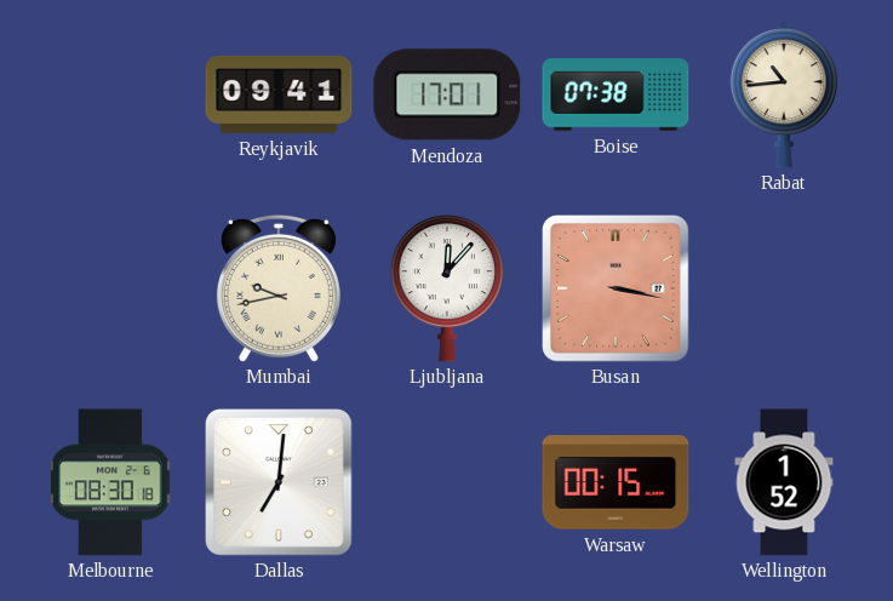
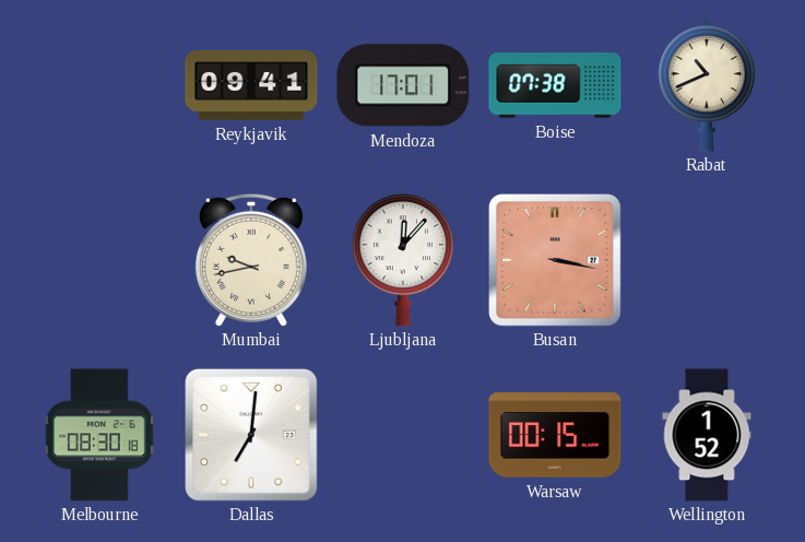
Rabat: 10:44 -> 10:41 (707, 85)
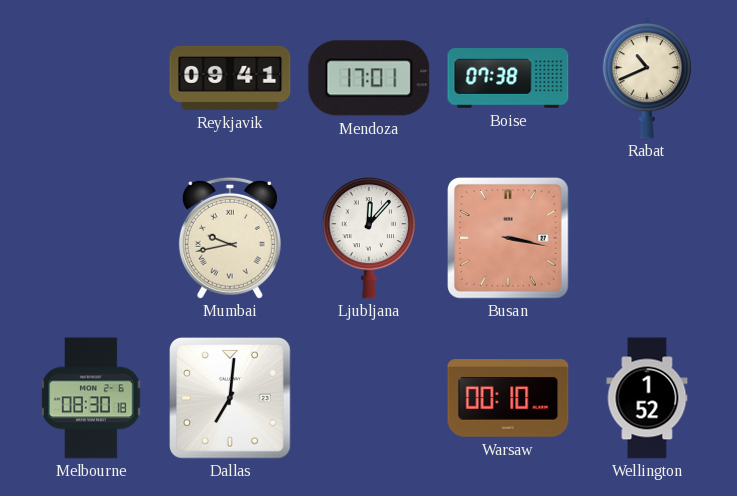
Warsaw: 00:15 -> 00:10 (508, 398)
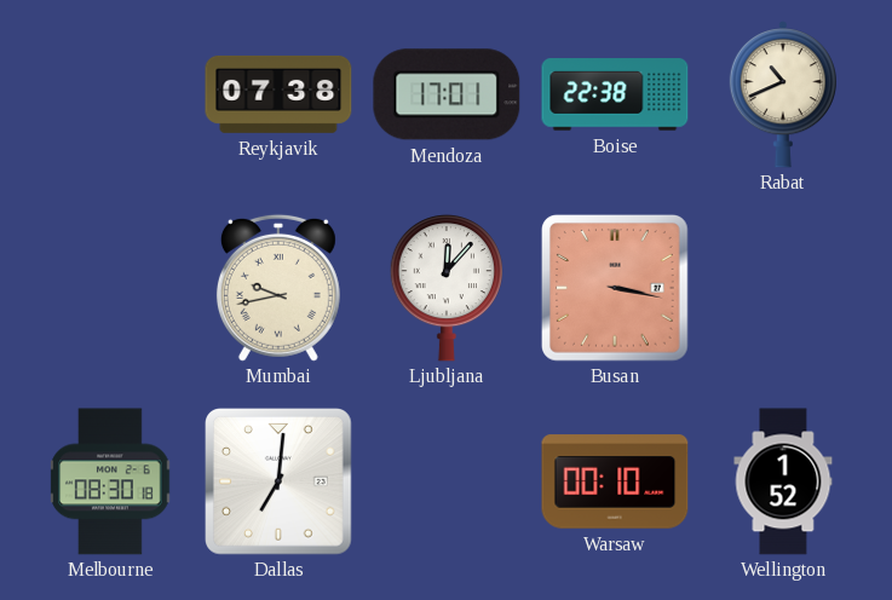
Reykjavik: 09:41 -> 07:38 (278, 94)
Boise: 07:38 -> 22:38 (615, 94)
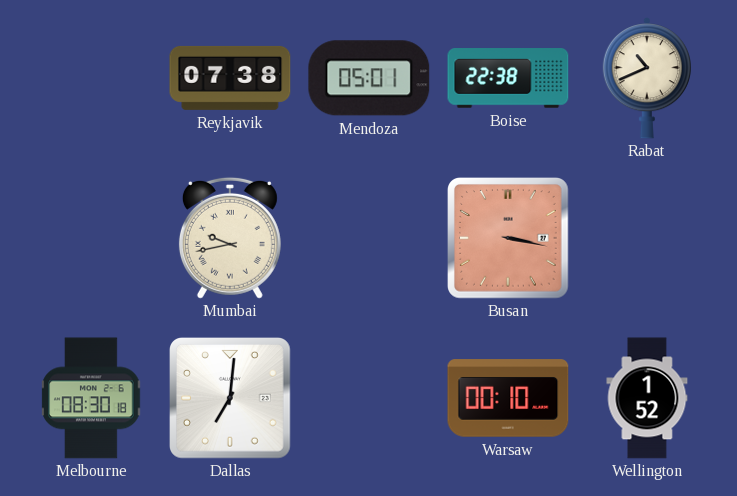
Mendoza: 17:01 -> 05:01 (369, 78)
Ljubljana: 12:07 -> none (445, 288)
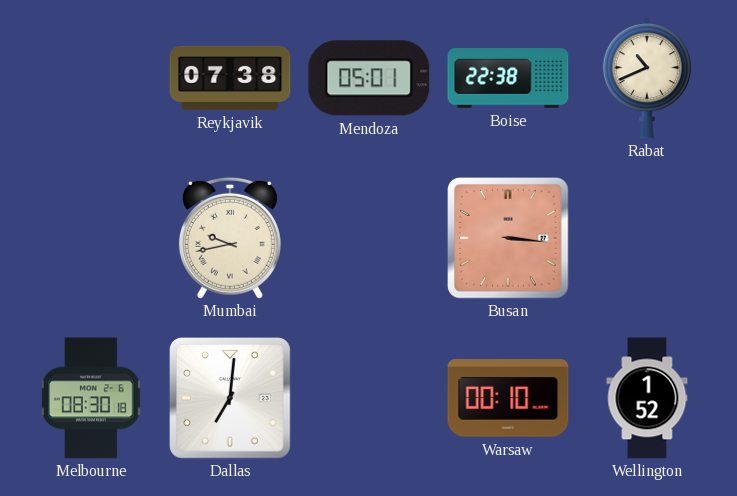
Busan: 3:17 -> 3:16 (509, 239)
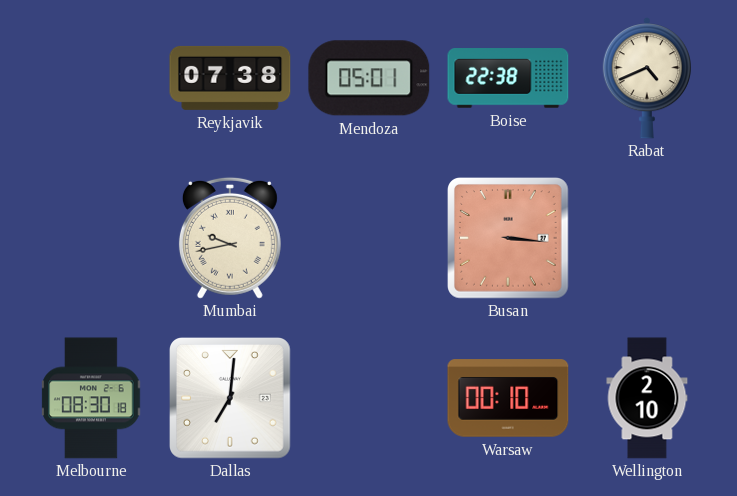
Rabat: 10:41 -> 4:41 (647, 78)
Wellington: 1:52 -> 2:10 (647, 398)
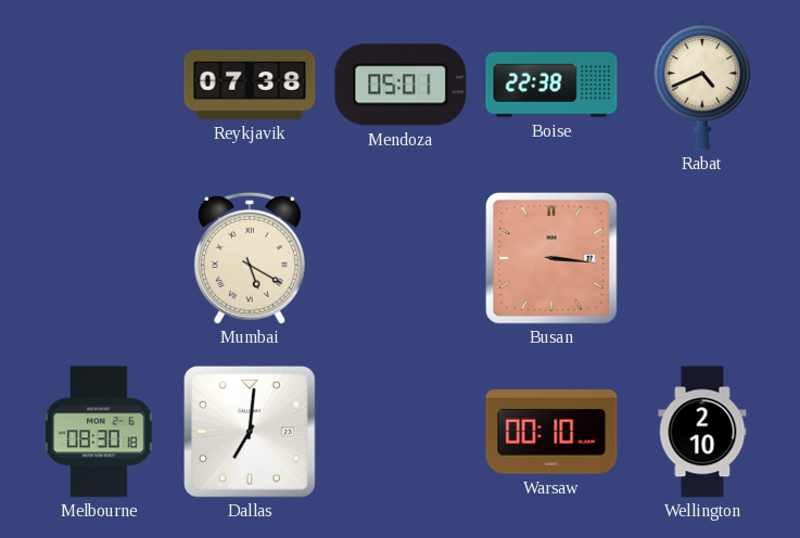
Mumbai: 9:43 -> 5:20 (250, 258)
